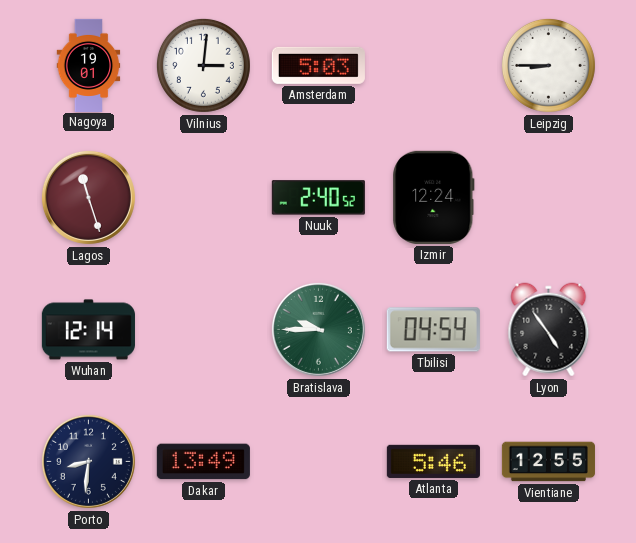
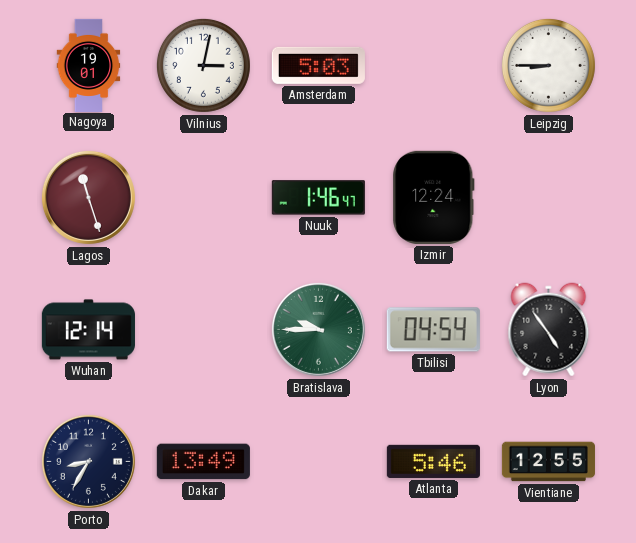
Vilnius: 3:01 -> 3:02 (203, 65)
Nuuk: 2:40 -> 1:46 (318, 198)
Porto: 8:31 -> 8:35 (88, 461)
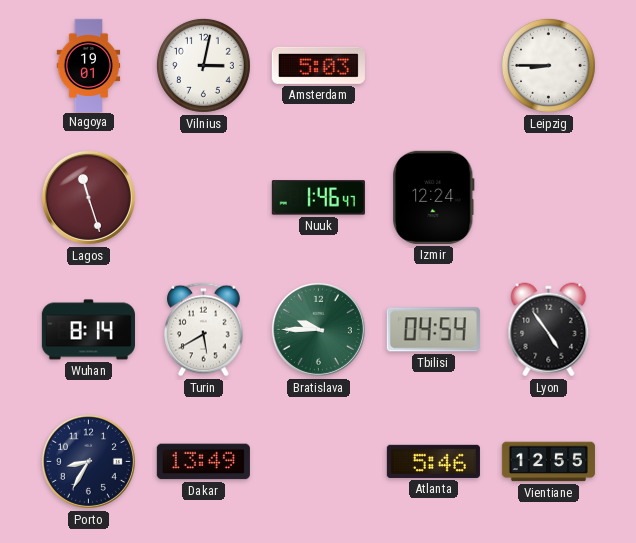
Wuhan: 12:14 -> 8:14 (88, 330)
Turin: none -> 5:40 (204, 330)
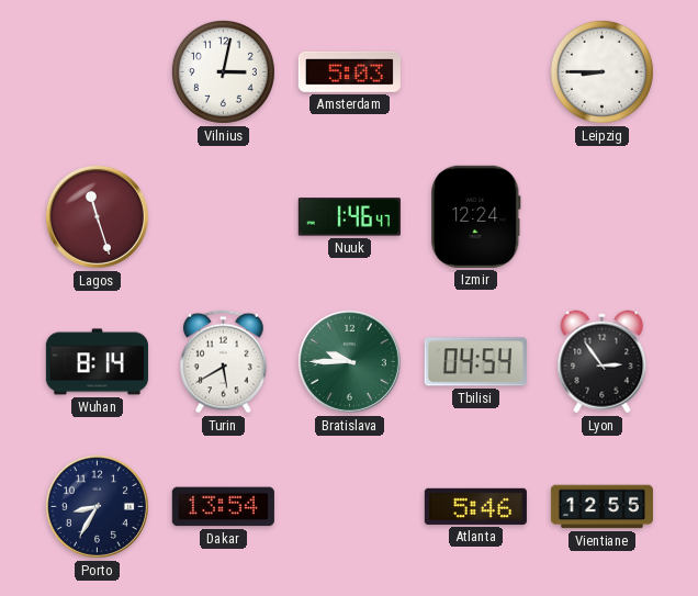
Nagoya: 19:01 -> none (89, 65)
Lyon: 4:54 -> 2:54 (603, 362)
Dakar: 13:49 -> 13:54 (223, 507)
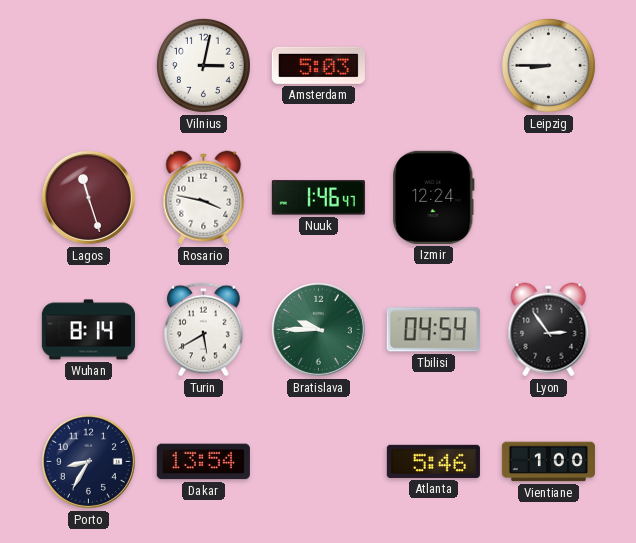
Rosario: none -> 3:47 (204, 198)
Vientiane: 12:55 -> 1:00 (548, 462)
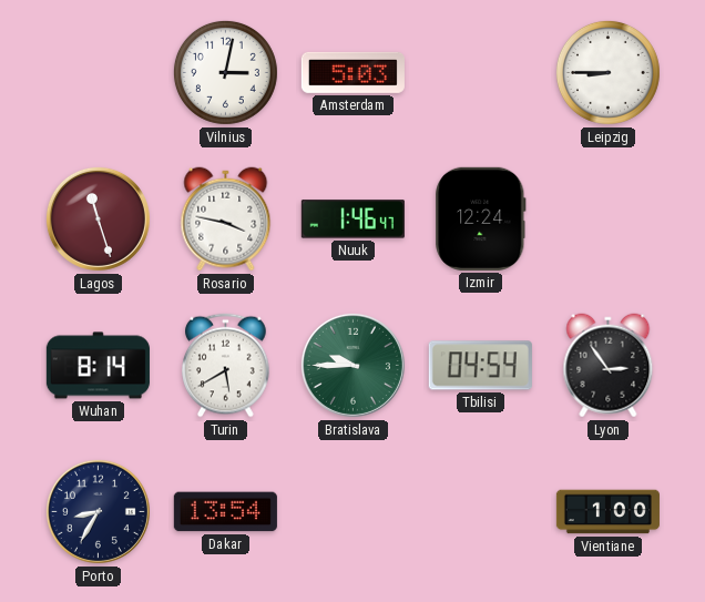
Atlanta: 5:46 -> none (433, 461)
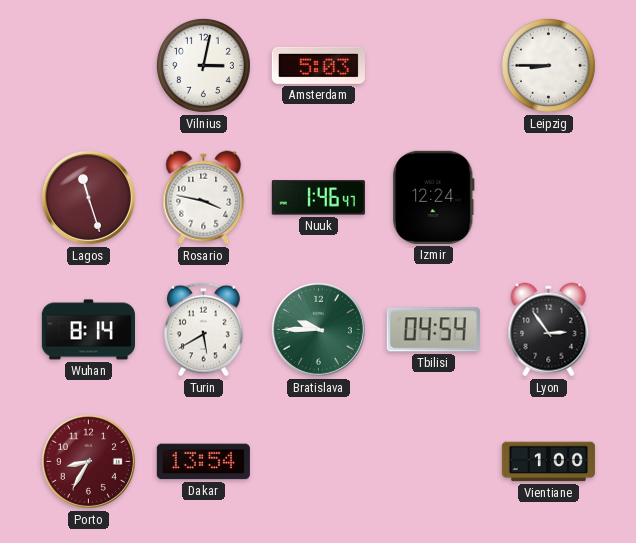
Porto dial: navy -> burgundy (88, 461)
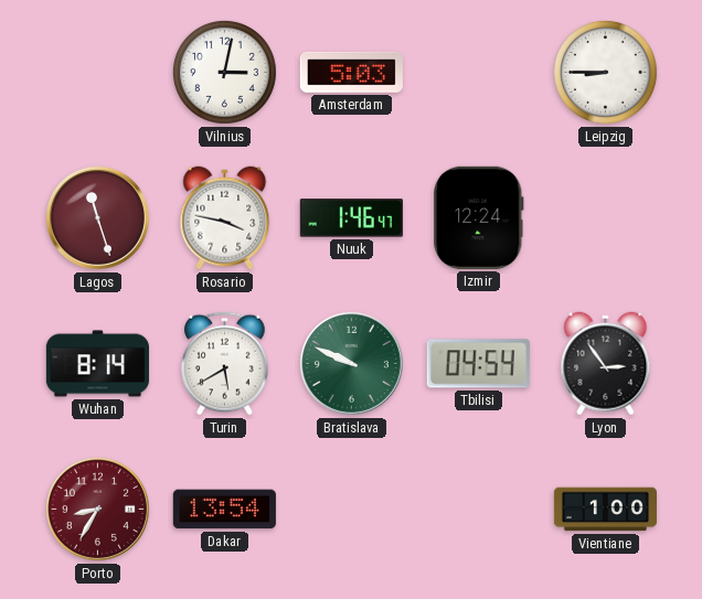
Bratislava: 9:45 -> 9:49 (351, 363)
